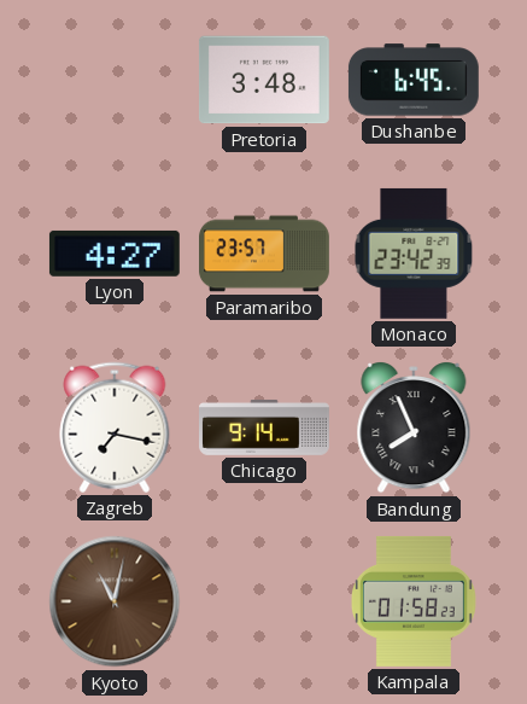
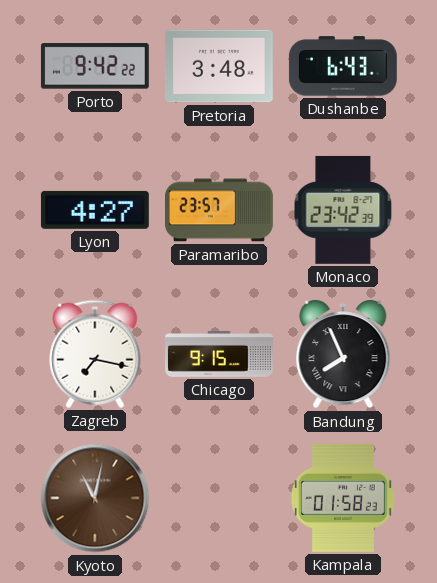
Porto: none -> 9:42 (95, 66)
Dushanbe: 6:45 -> 6:43 (343, 66)
Chicago: 9:14 -> 9:15 (220, 354)
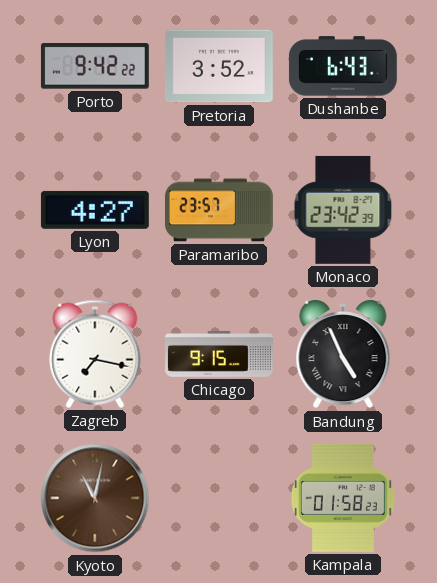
Pretoria: 3:48 -> 3:52 (219, 66)
Bandung: 7:56 -> 4:56 (343, 355)
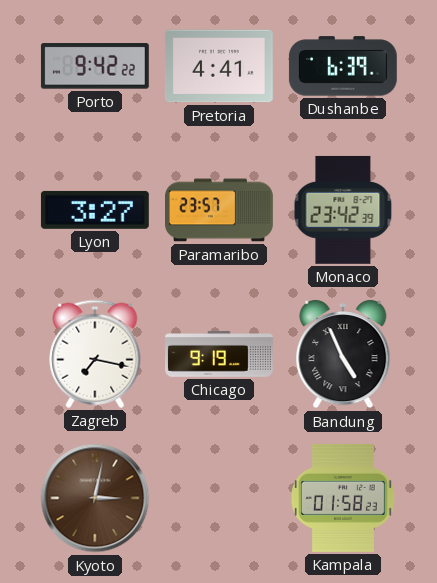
Pretoria: 3:52 -> 4:41 (219, 66)
Dushanbe: 6:43 -> 6:39 (343, 66)
Lyon: 4:27 -> 3:27 (95, 210)
Chicago: 9:15 -> 9:19 (220, 354)
Kyoto: 11:02 -> 3:02 (95, 498)
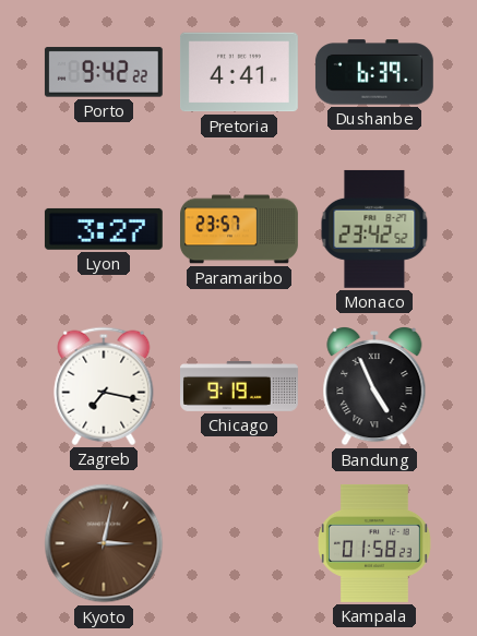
Monaco: 23:42:39 -> 23:42:52 (374, 229)
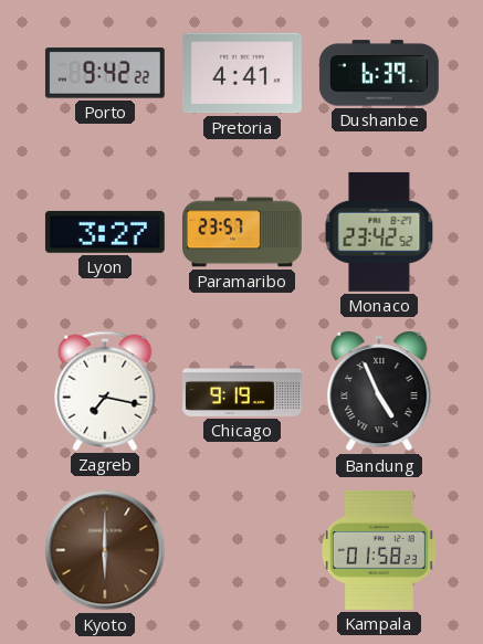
Kyoto: 3:02 -> 6:00 (105, 550)
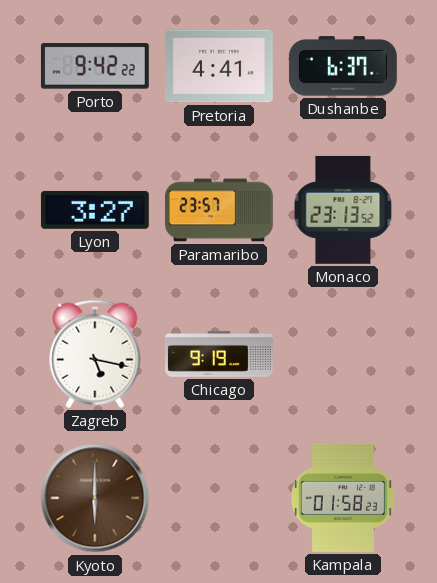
Dushanbe: 6:39 -> 6:37 (343, 66)
Monaco: 23:42 -> 23:13 (343, 210)
Zagreb: 7:17 -> 5:17 (95, 354)
Bandung: 4:56 -> none (379, 392)
